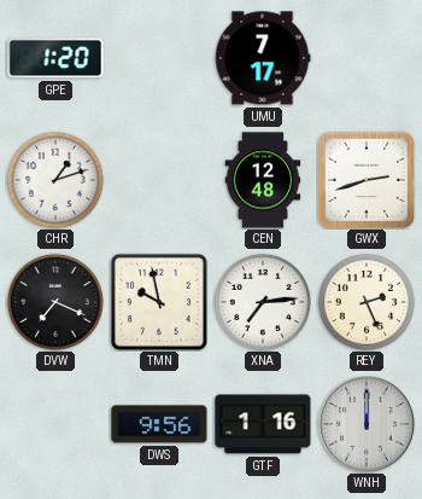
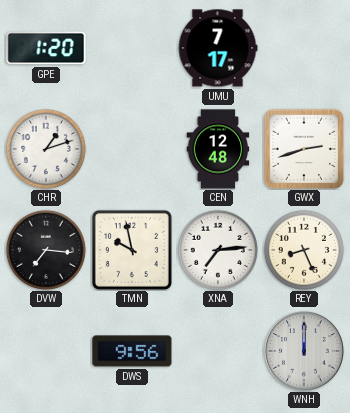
DVW: 7:19 -> 7:16 (46, 250)
REY: 2:26 -> 8:26 (304, 250)
GTF: 1:16 -> none (263, 424)
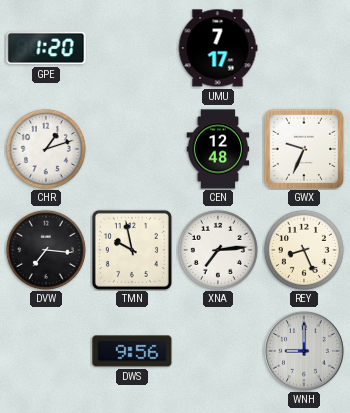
GWX: 2:42 -> 9:34 (304, 149)
WNH: 12:00 -> 9:00 (304, 351)
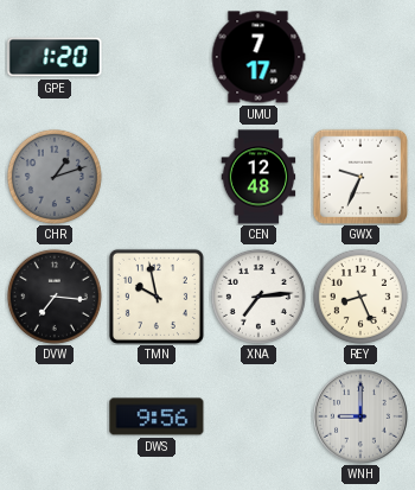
CHR dial: white -> grey (55, 177)
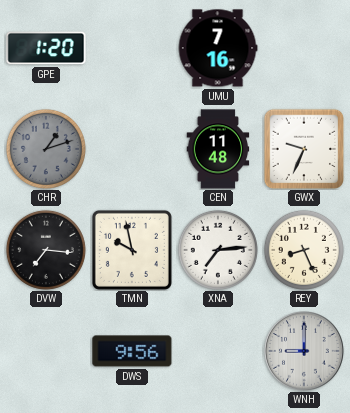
UMU: 7:17 -> 7:16 (218, 48)
CEN: 12:48 -> 11:48 (218, 149)
